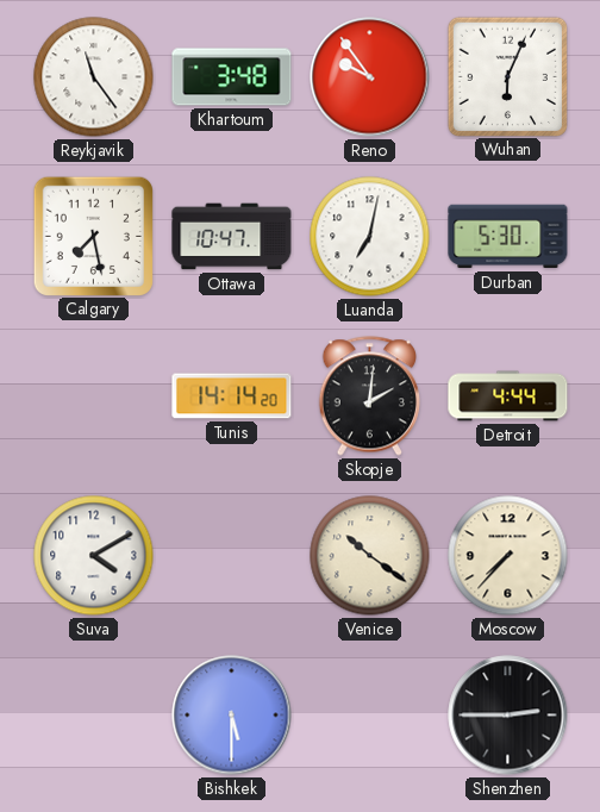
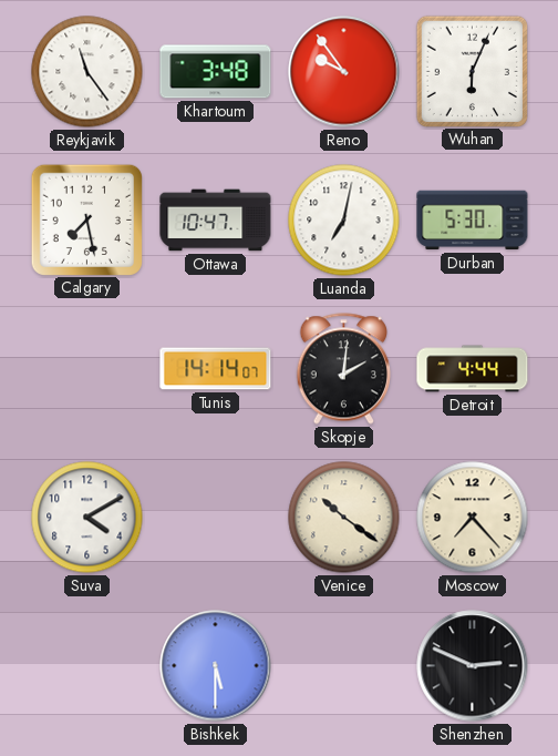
Tunis: 14:14:20 -> 14:14:07 (216, 369)
Moscow: 7:37 -> 7:23 (473, 518)
Shenzhen: 2:45 -> 2:49 (473, 666)
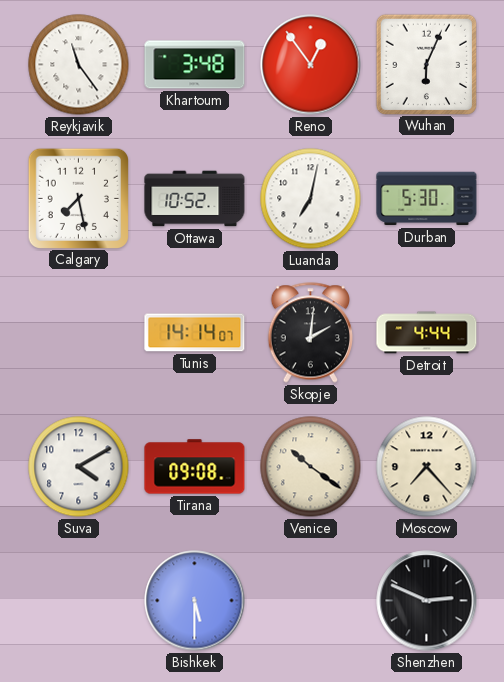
Reno: 9:54 -> 12:54 (311, 65)
Ottawa: 10:47 -> 10:52 (195, 199)
Tirana: none -> 09:08 (195, 467)
